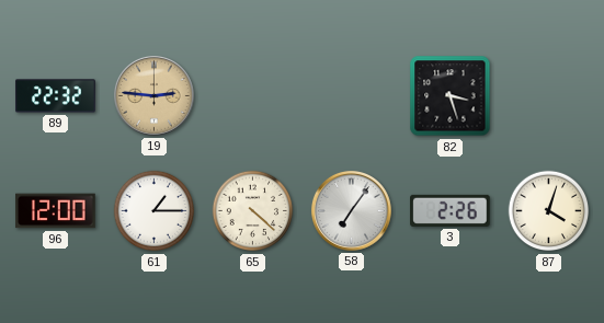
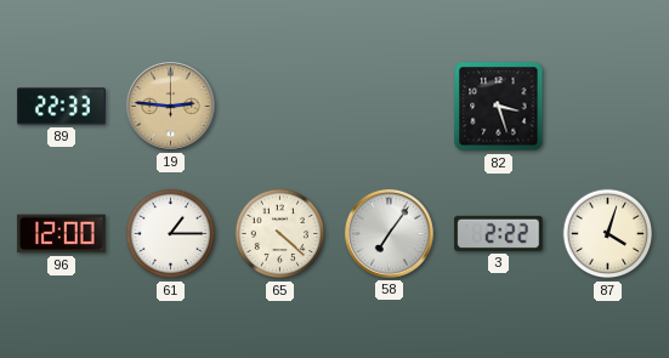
89: 22:32 -> 22:33 (62, 107)
3: 2:26 -> 2:22 (499, 233)
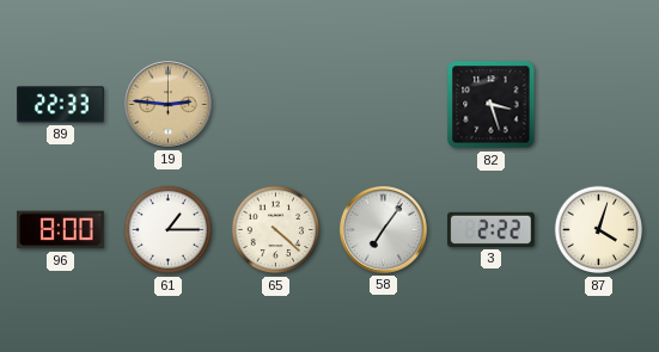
96: 12:00 -> 8:00 (61, 230)
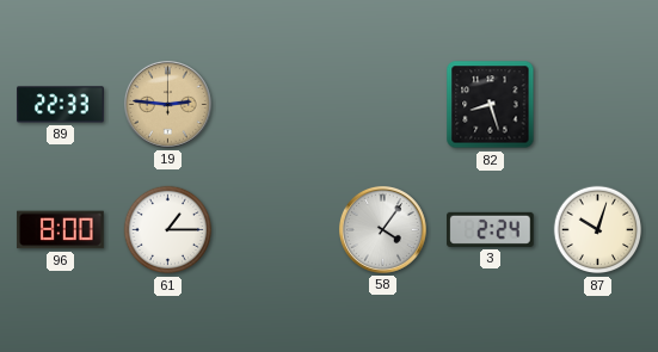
82: 3:27 -> 8:27 (491, 105)
65: 4:22 -> none (276, 230)
58: 7:06 -> 4:06 (382, 229)
3: 2:22 -> 2:24 (491, 229)
87: 4:03 -> 10:03 (598, 230)
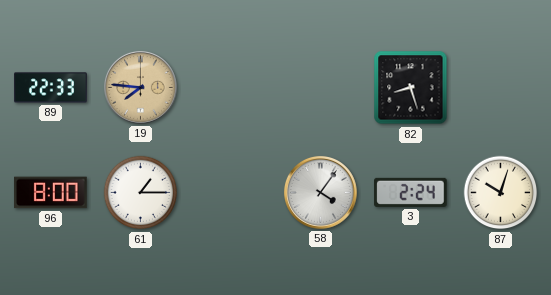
19: 2:46 -> 7:46 (140, 87)
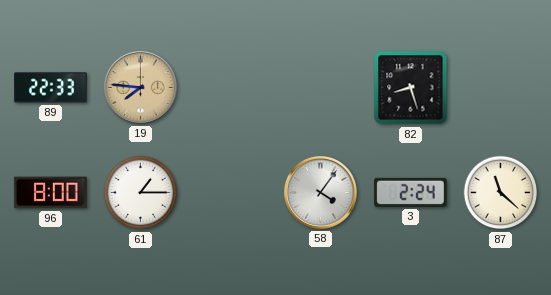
87: 10:03 -> 11:22 (501, 193)
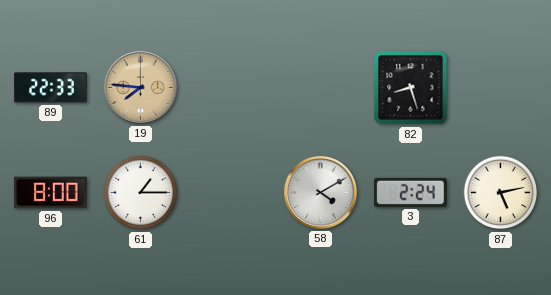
58: 4:06 -> 4:10 (320, 192)
87: 11:22 -> 5:13 (501, 193)
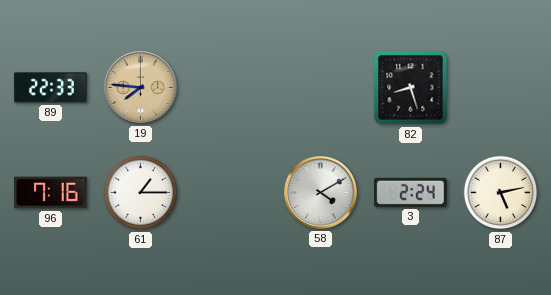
96: 8:00 -> 7:16 (51, 193)
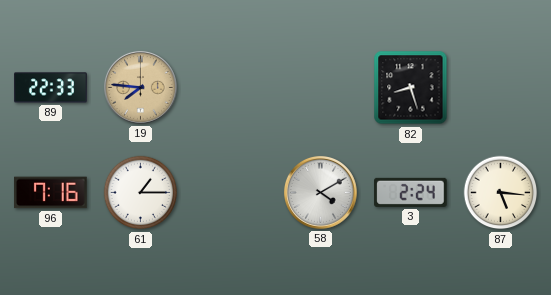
87: 5:13 -> 5:16 (501, 193)
